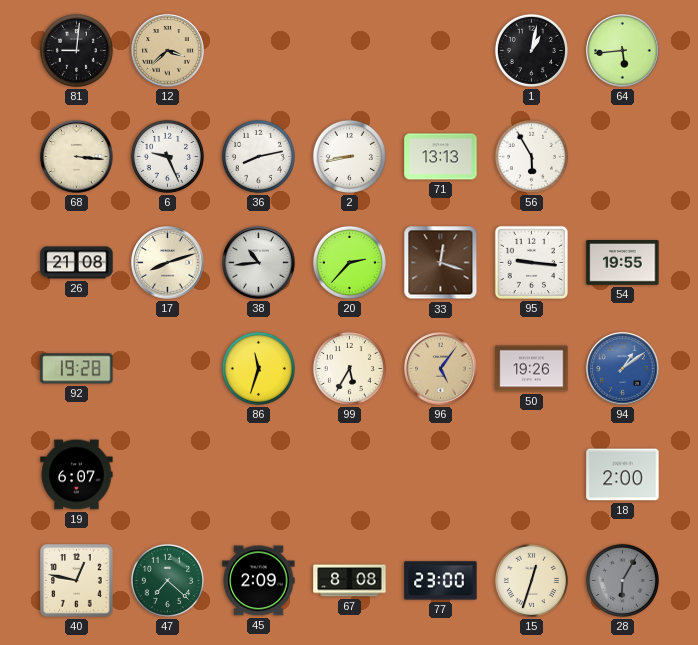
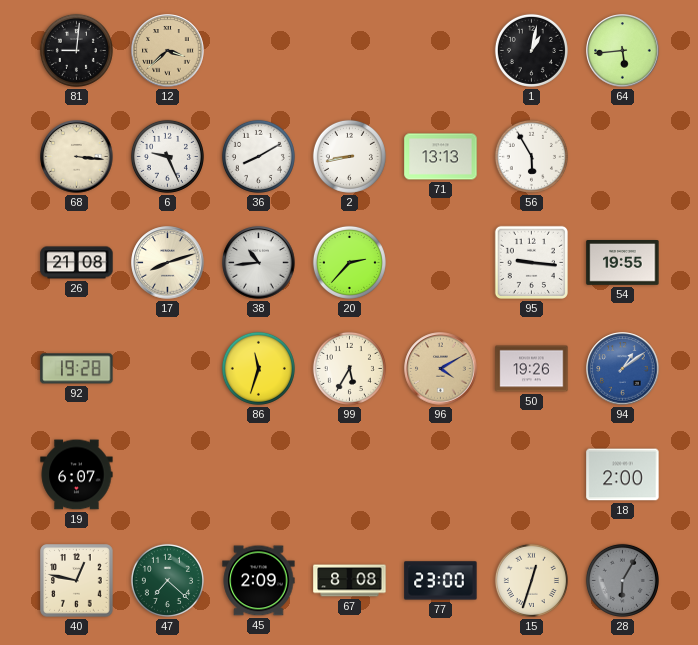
36: 8:13 -> 8:10 (258, 156)
33: 12:18 -> none (441, 263)
96: 5:06 -> 4:10 (441, 369)
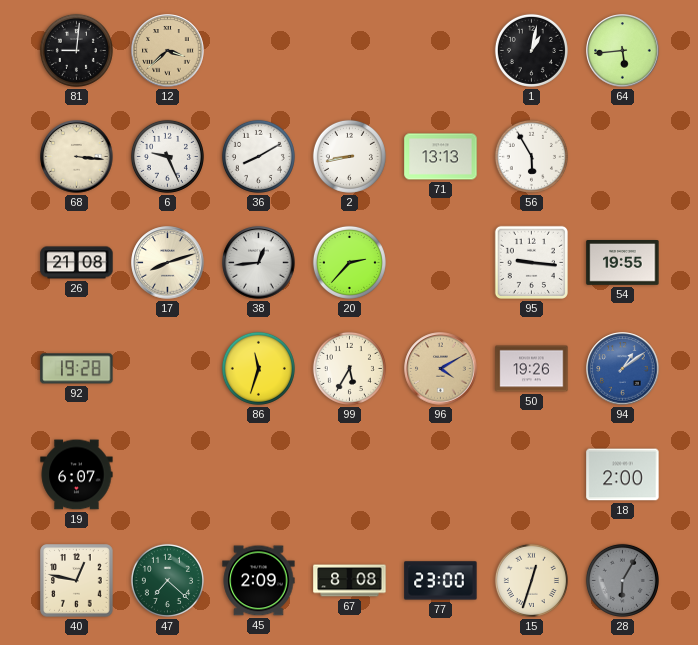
38: 10:44 -> 12:44 (259, 263)
